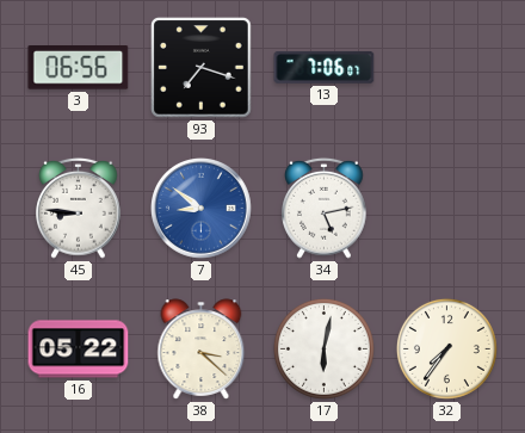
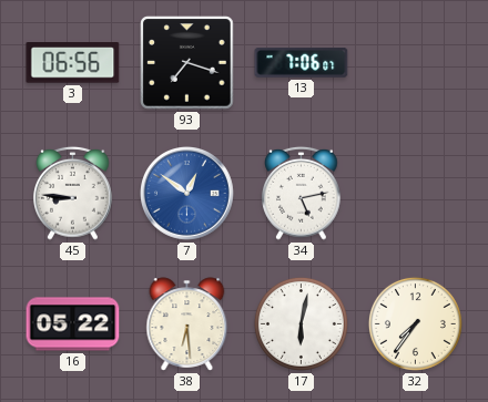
7: 8:51 -> 12:51 (187, 194)
38: 3:22 -> 6:29 (187, 324)
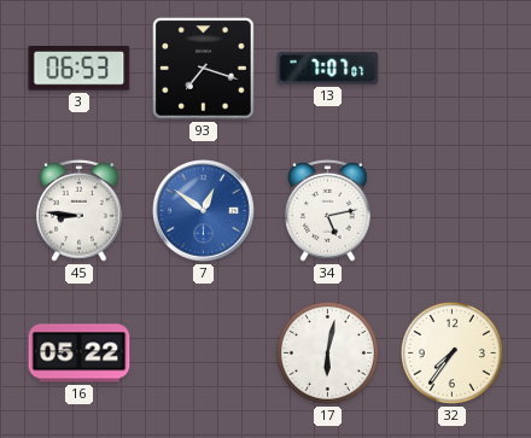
3: 06:56 -> 06:53 (80, 69)
13: 7:06 -> 7:07 (328, 68)
38: 6:29 -> none (187, 324)
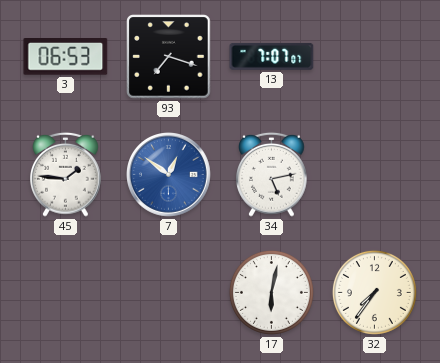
45: 8:46 -> 1:46 (66, 174)
16: 05:22 -> none (80, 354)
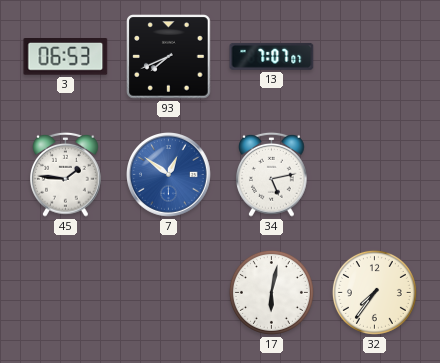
93: 7:18 -> 7:41 (169, 57)
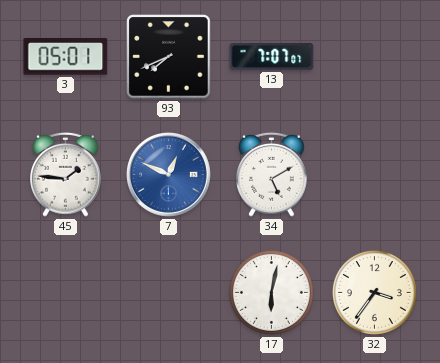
3: 06:53 -> 05:01 (66, 57)
7: 12:51 -> 12:49 (169, 175)
34: 5:13 -> 5:10 (272, 174)
32: 7:36 -> 3:36 (374, 292)
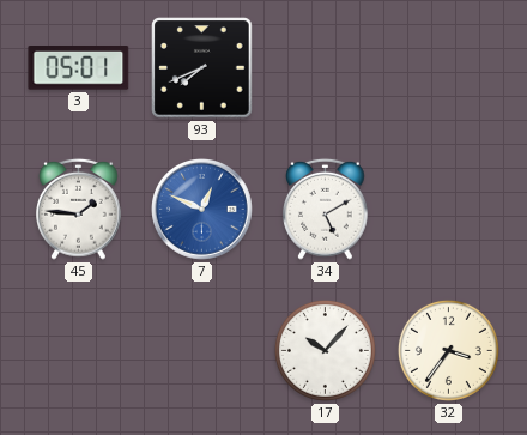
13: 7:07 -> none (272, 56)
17: 6:02 -> 10:07 (325, 350)
